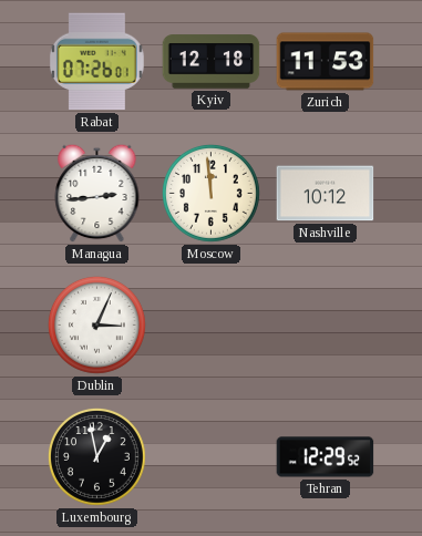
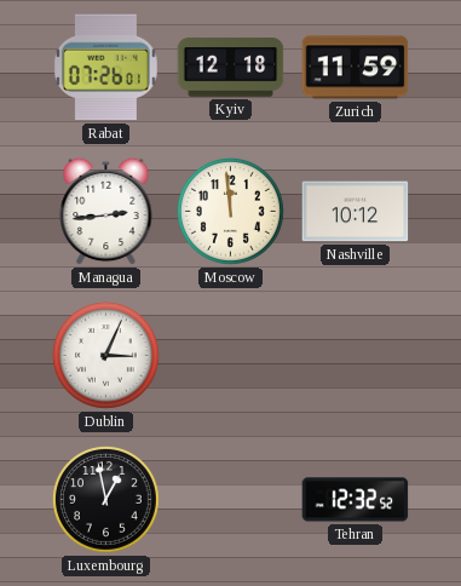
Zurich: 11:53 -> 11:59 (356, 68)
Tehran: 12:29 -> 12:32 (356, 500)
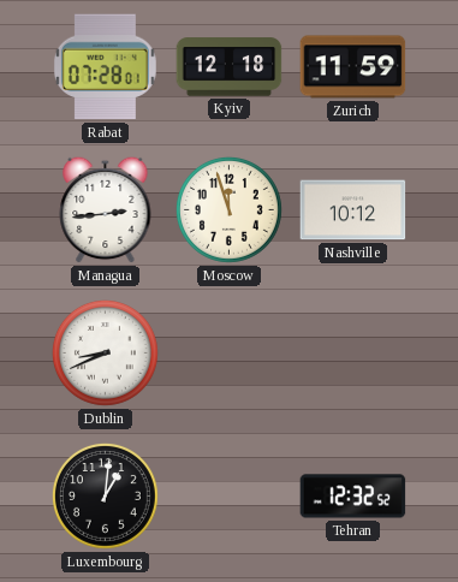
Rabat: 07:26 -> 07:28 (105, 67)
Moscow: 11:59 -> 11:57 (230, 210)
Dublin: 3:04 -> 8:41 (106, 354)
Luxembourg: 12:58 -> 1:01 (106, 497)
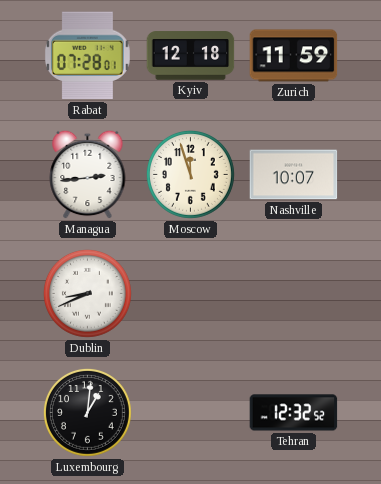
Nashville: 10:12 -> 10:07 (294, 175)
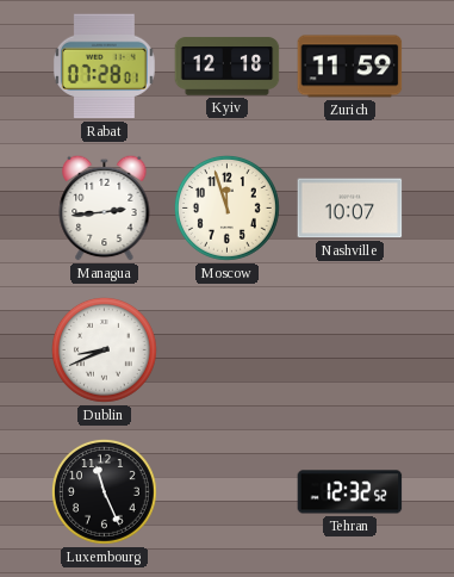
Luxembourg: 1:01 -> 11:26 (105, 492)
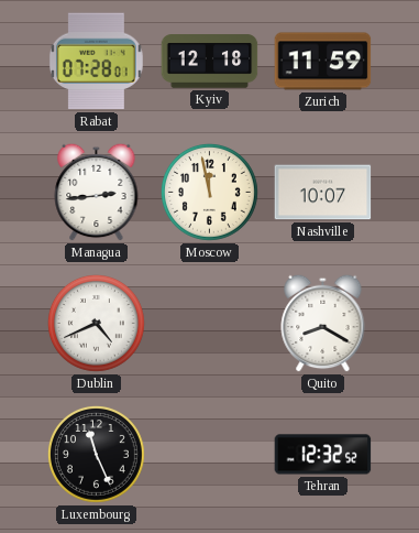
Moscow: 11:57 -> 11:58 (210, 193)
Dublin: 8:41 -> 4:41 (97, 324)
Quito: none -> 8:20 (323, 323)
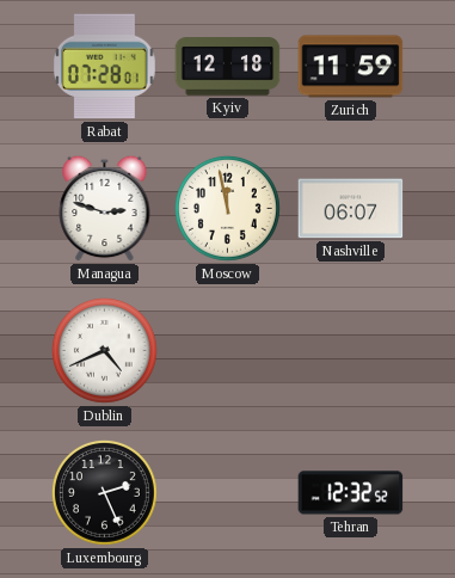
Managua: 2:44 -> 2:48 (105, 208)
Nashville: 10:07 -> 06:07 (351, 209)
Quito: 8:20 -> none (323, 323)
Luxembourg: 11:26 -> 2:26 (105, 493)
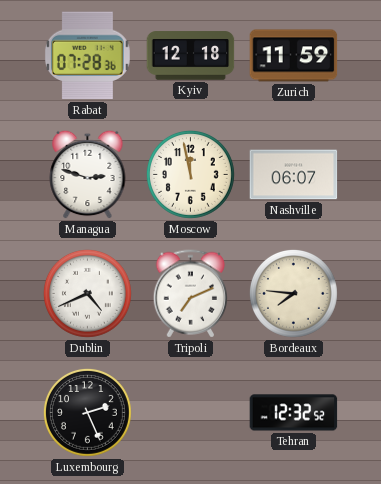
Rabat: 07:28:01 -> 07:28:36 (87, 56)
Tripoli: none -> 7:11 (190, 294)
Bordeaux: none -> 7:46 (294, 294)
